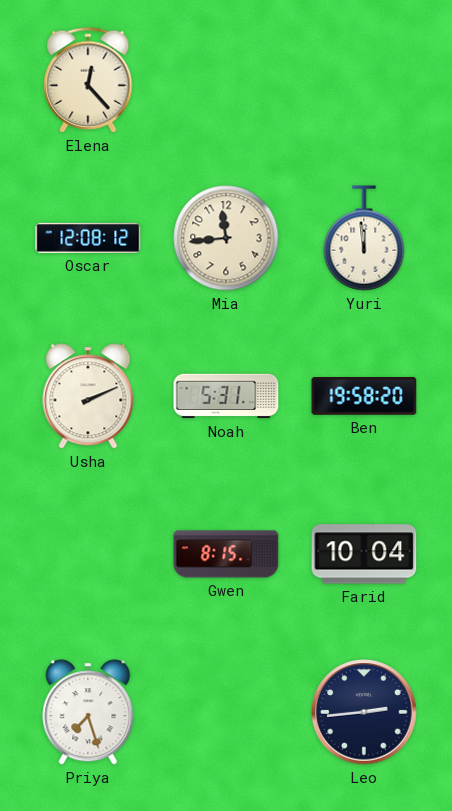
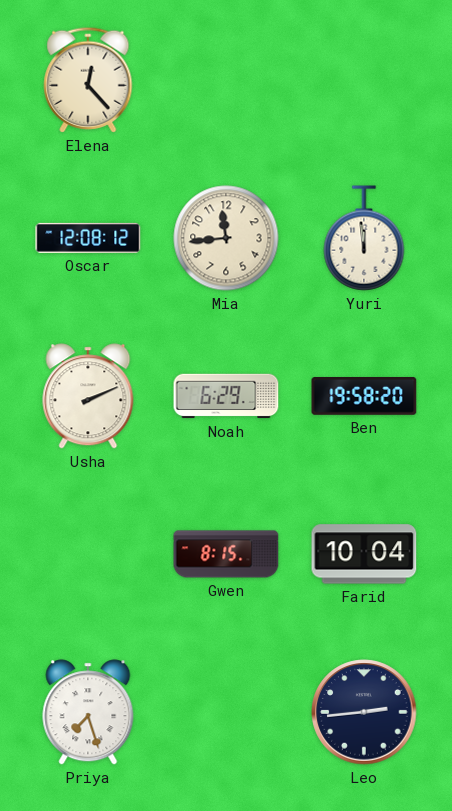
Noah: 5:31 -> 6:29 (226, 396)
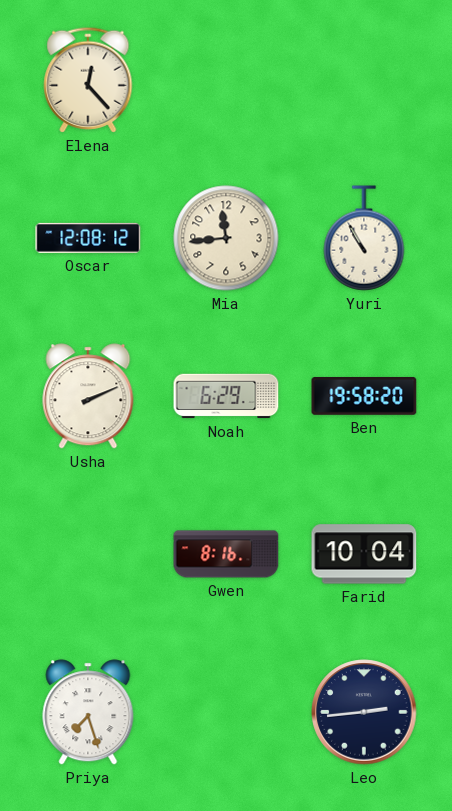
Yuri: 11:59 -> 10:55 (364, 238)
Gwen: 8:15 -> 8:16 (226, 554)
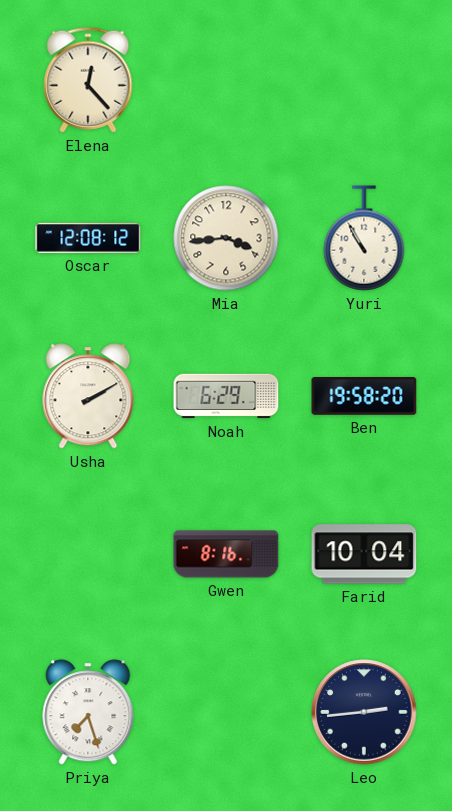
Mia: 11:44 -> 3:44 (226, 238)
Usha: 2:11 -> 2:10 (88, 396)
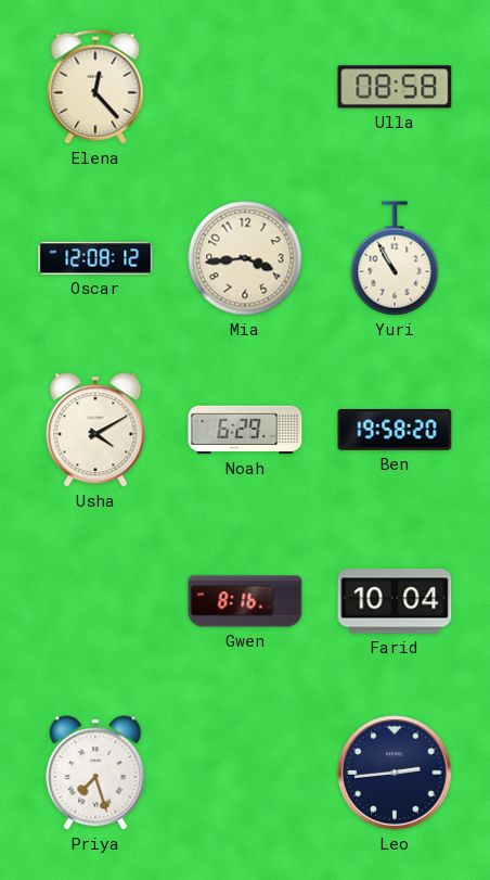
Ulla: none -> 08:58 (395, 87)
Usha: 2:10 -> 4:10 (95, 430)
